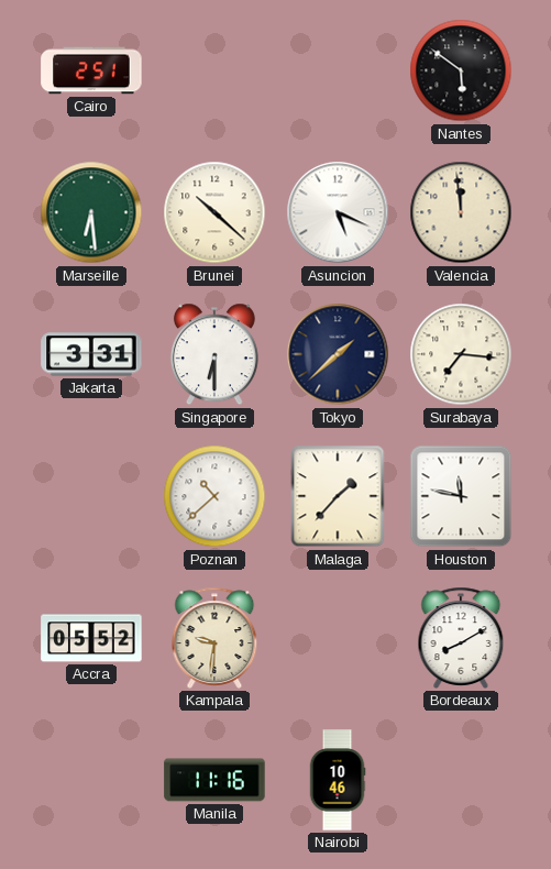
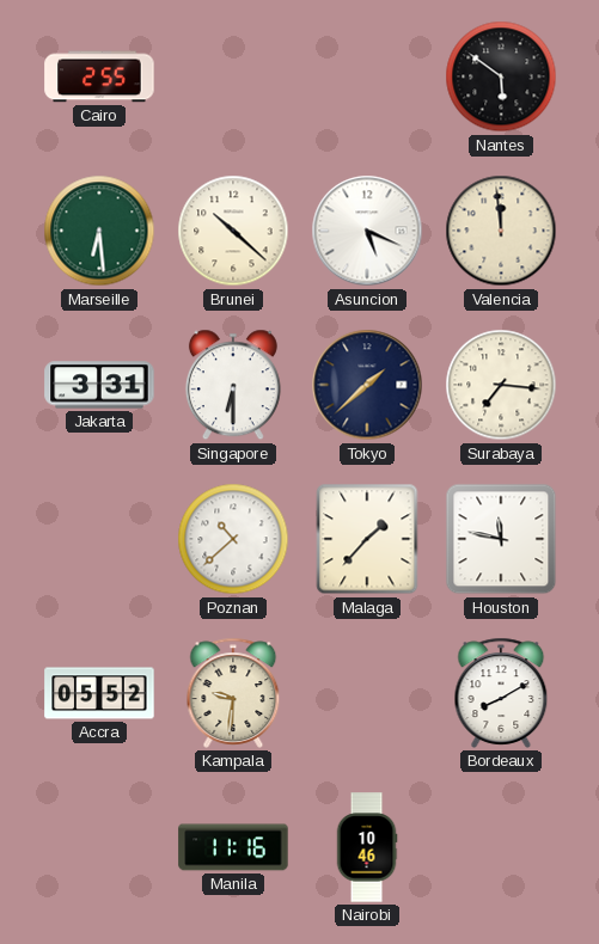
Cairo: 2:51 -> 2:55 (99, 76)
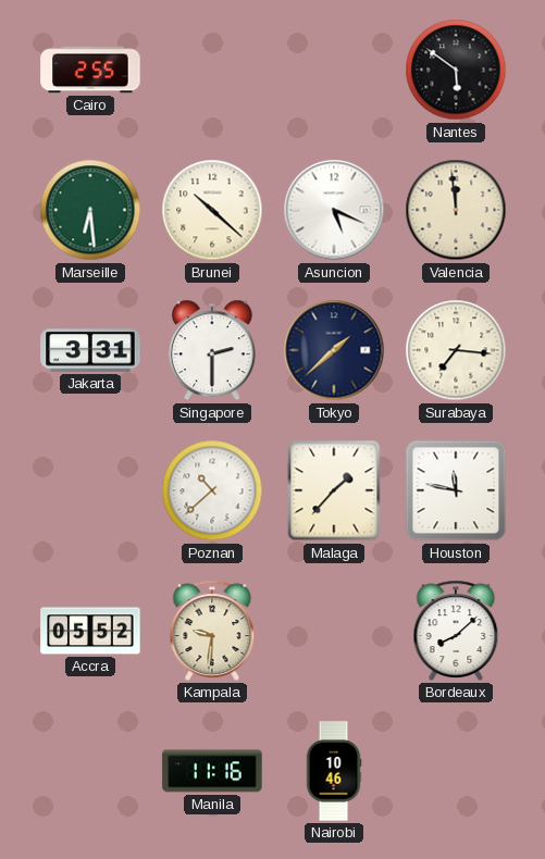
Singapore: 6:30 -> 2:30 (212, 350)
Bordeaux: 8:10 -> 8:08 (456, 631)
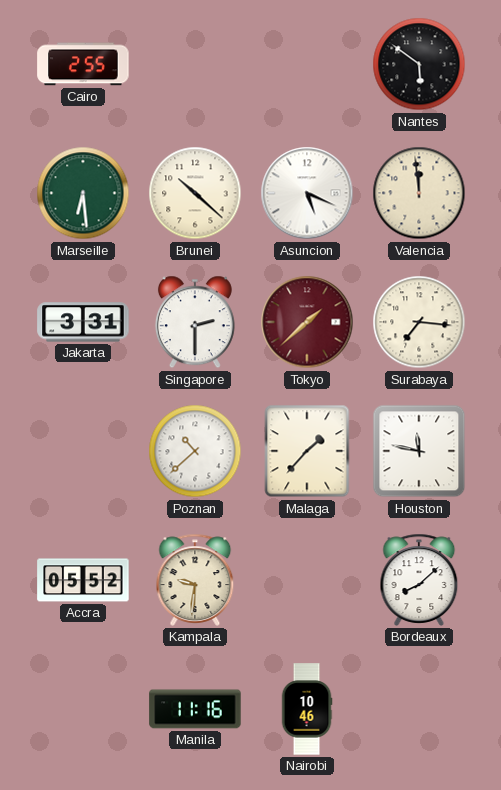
Tokyo dial: navy -> burgundy (307, 322)
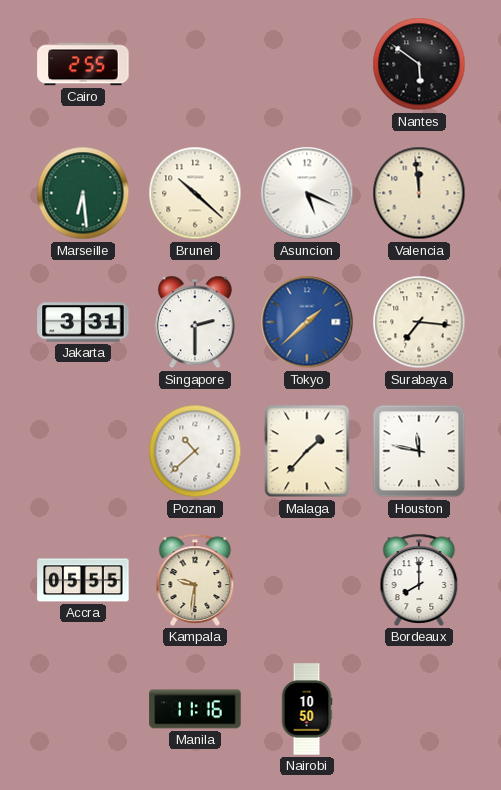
Tokyo dial: burgundy -> blue (307, 322)
Accra: 05:52 -> 05:55 (83, 580)
Bordeaux: 8:08 -> 8:00 (419, 580)
Nairobi: 10:46 -> 10:50 (307, 709)
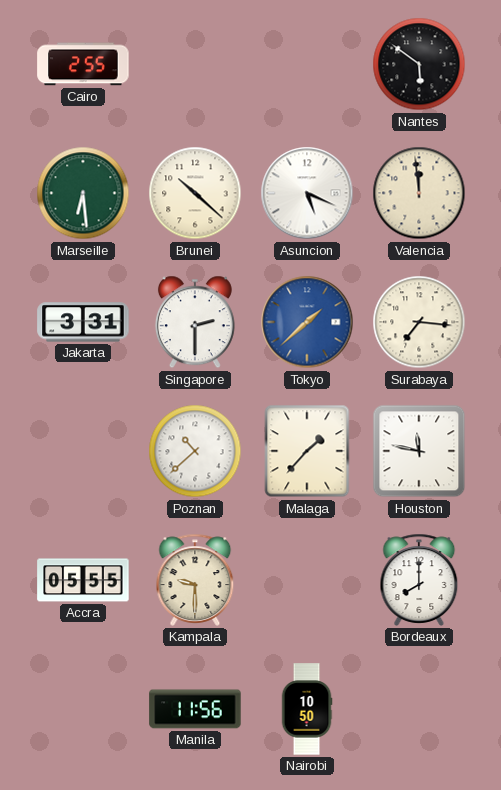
Kampala: 9:31 -> 9:30 (195, 580)
Manila: 11:16 -> 11:56 (195, 709)
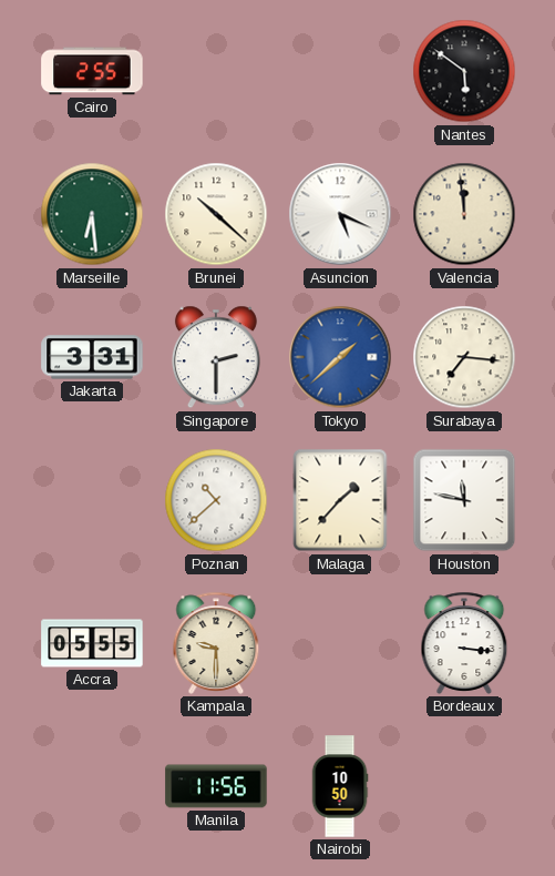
Bordeaux: 8:00 -> 3:16 (464, 643)
